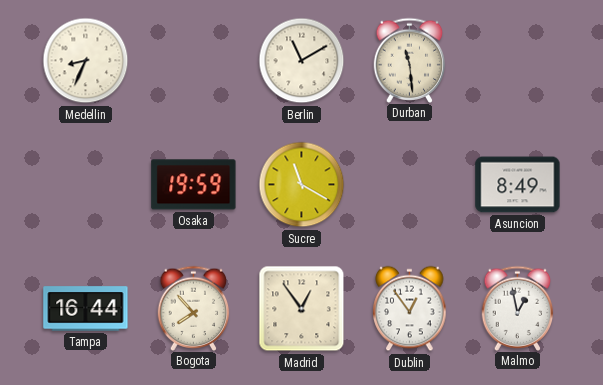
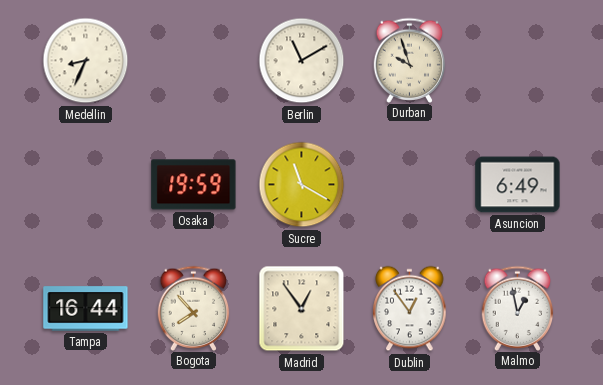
Durban: 11:29 -> 9:57 (410, 60)
Asuncion: 8:49 -> 6:49 (518, 185)
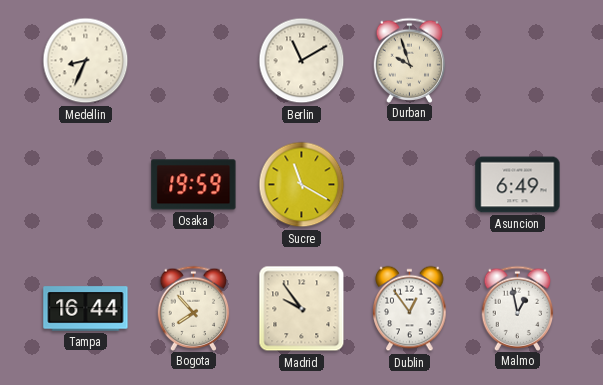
Madrid: 12:54 -> 9:54 (302, 309)
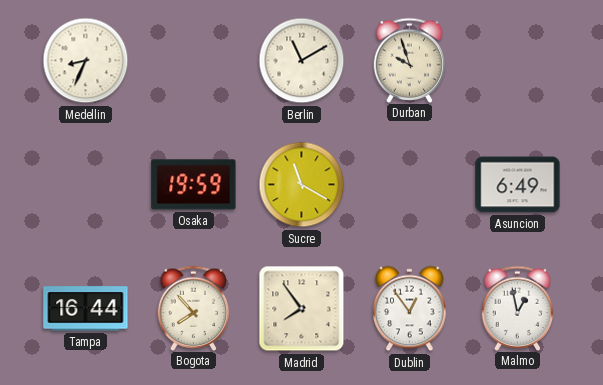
Madrid: 9:54 -> 7:54 (302, 309)
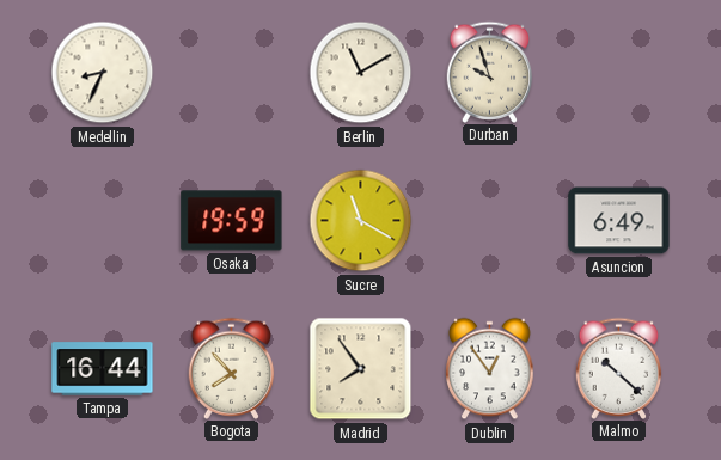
Malmo: 12:58 -> 10:22 (619, 368)
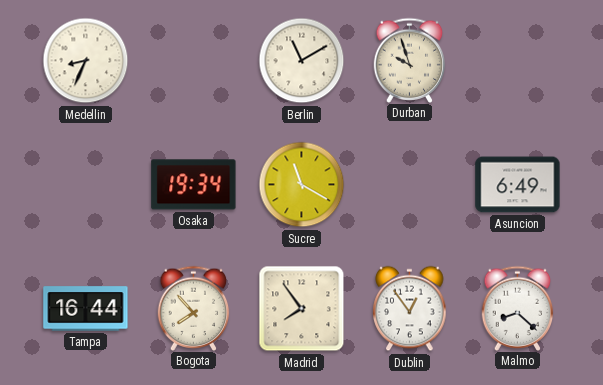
Osaka: 19:59 -> 19:34 (194, 185)
Malmo: 10:22 -> 8:22 (518, 308)
